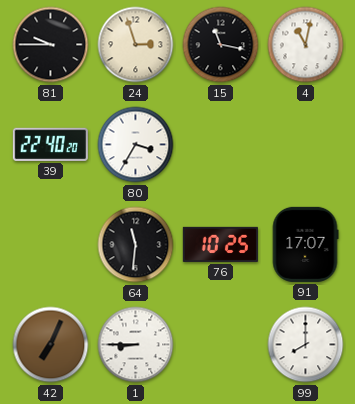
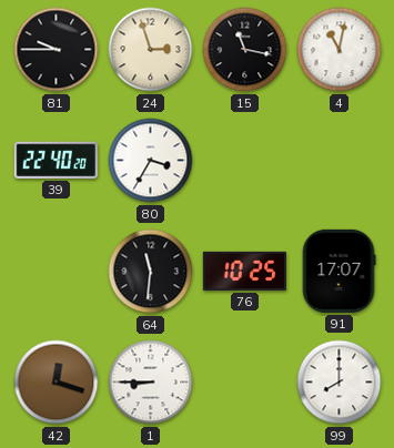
42: 7:04 -> 12:18 (57, 383)
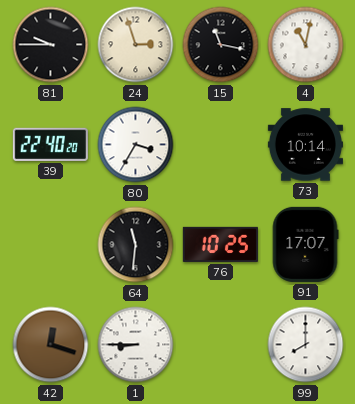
73: none -> 10:14 (305, 145)
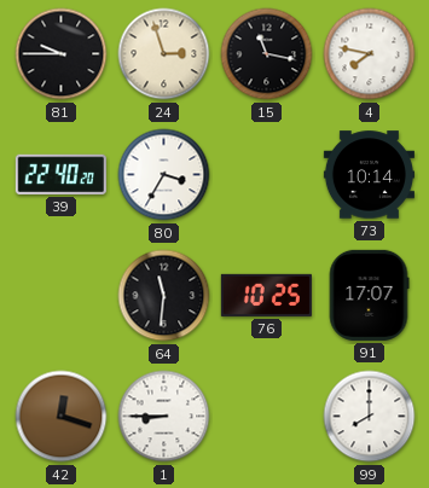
4: 11:02 -> 7:47 (370, 54)
